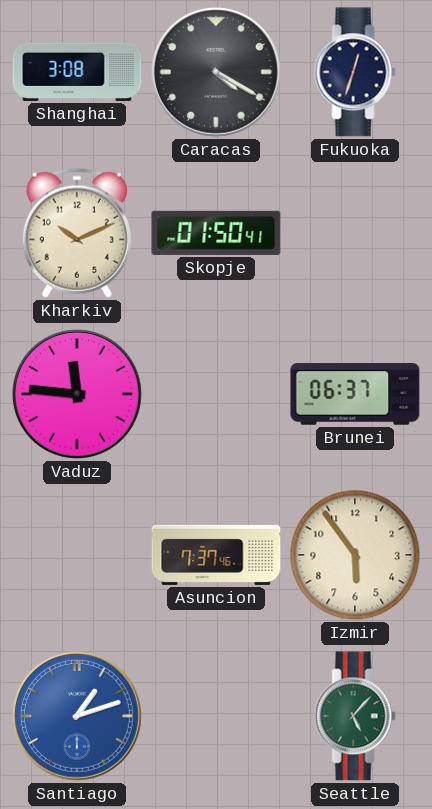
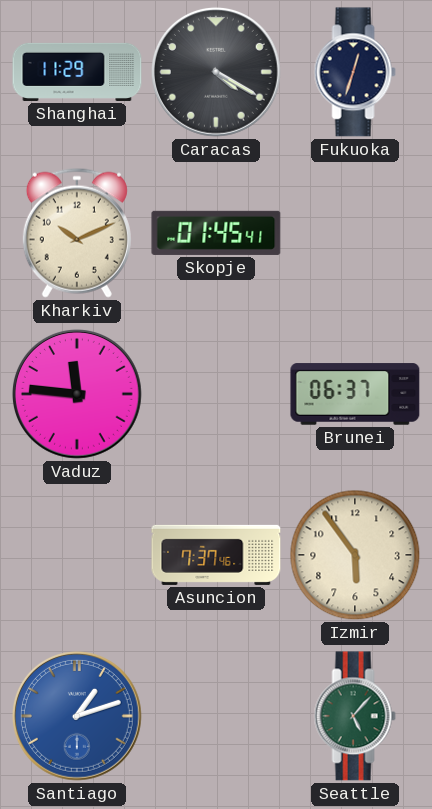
Shanghai: 3:08 -> 11:29 (77, 72)
Skopje: 01:50 -> 01:45 (216, 233)
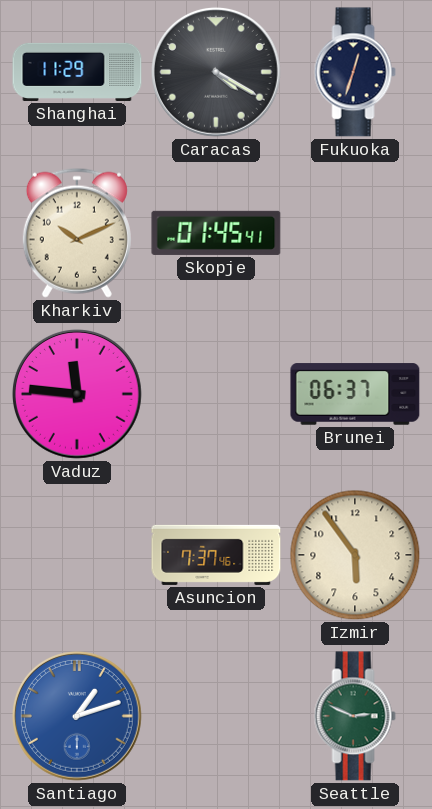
Seattle: 5:07 -> 2:49 (355, 716)
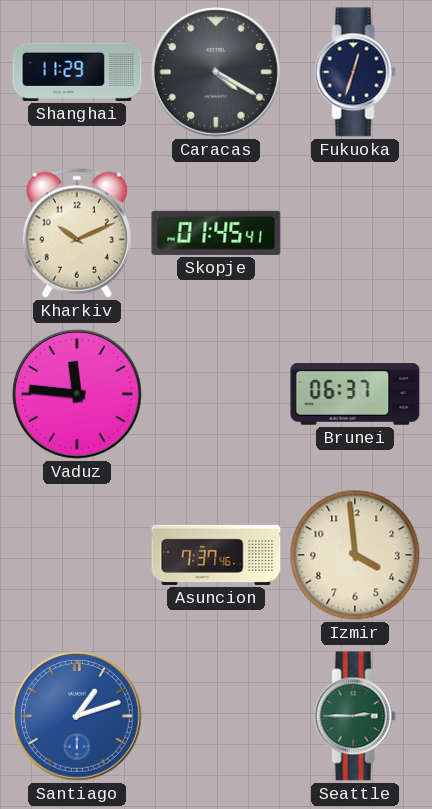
Izmir: 5:54 -> 3:59 (355, 555)
Seattle: 2:49 -> 2:45 (355, 716)
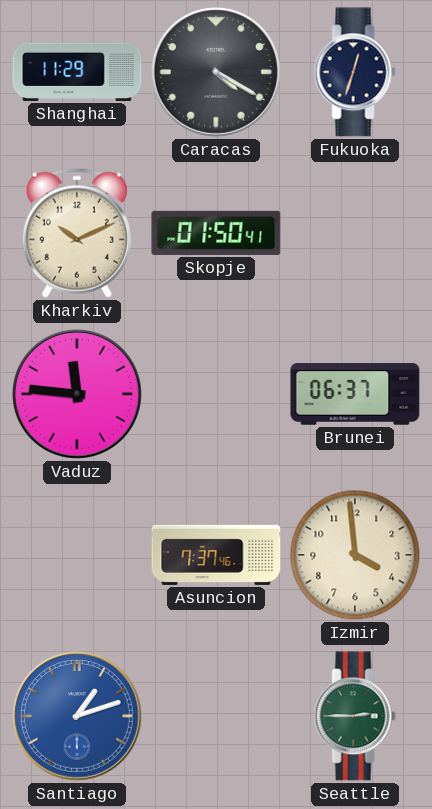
Skopje: 01:45 -> 01:50 (216, 233)
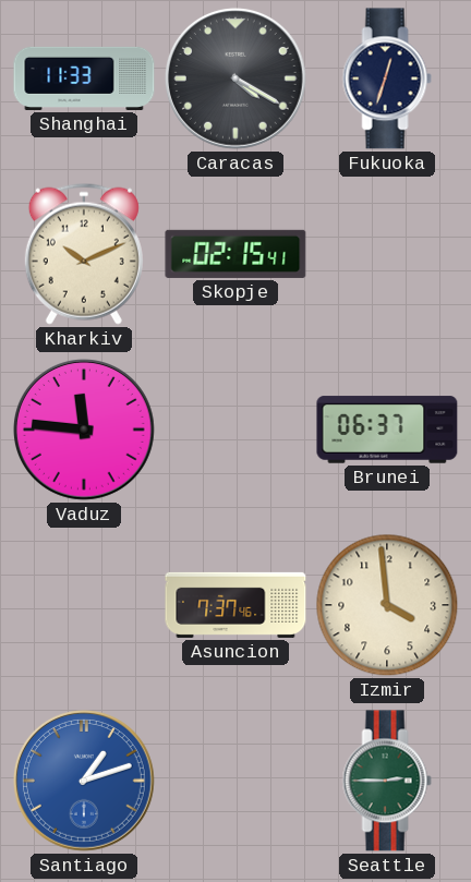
Shanghai: 11:29 -> 11:33 (84, 78)
Skopje: 01:50 -> 02:15 (235, 254)
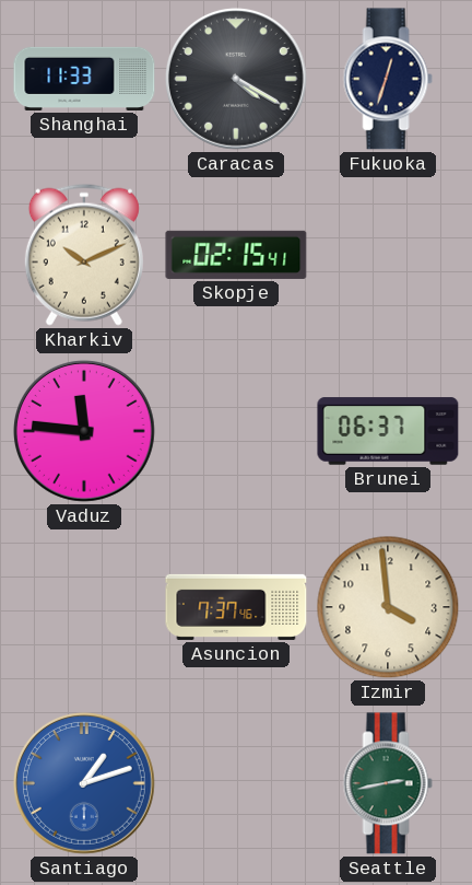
Seattle: 2:45 -> 2:43 (388, 783)
